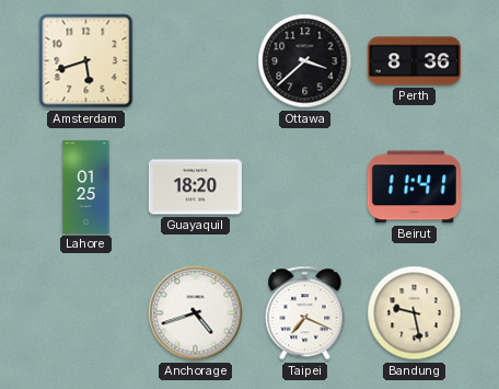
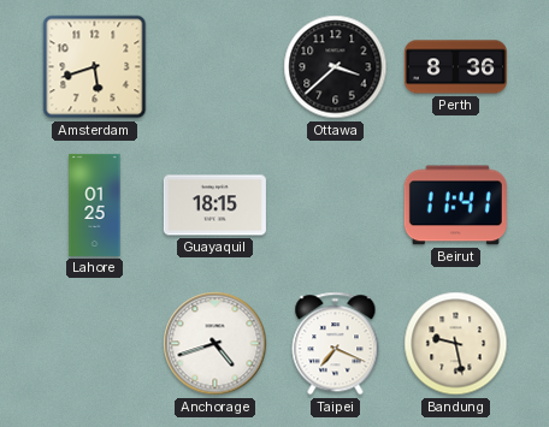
Guayaquil: 18:20 -> 18:15 (214, 206)
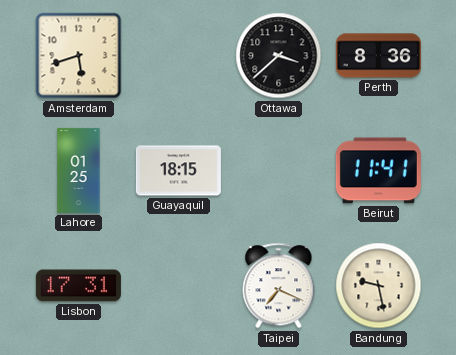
Lisbon: none -> 17:31 (78, 286)
Anchorage: 4:42 -> none (216, 344)
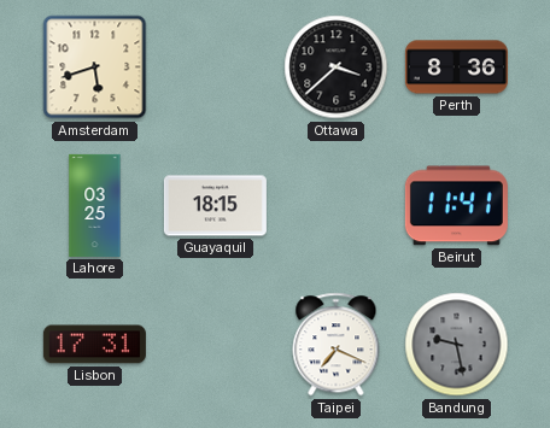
Lahore: 01:25 -> 03:25 (95, 205)
Bandung dial: cream -> grey (457, 345)
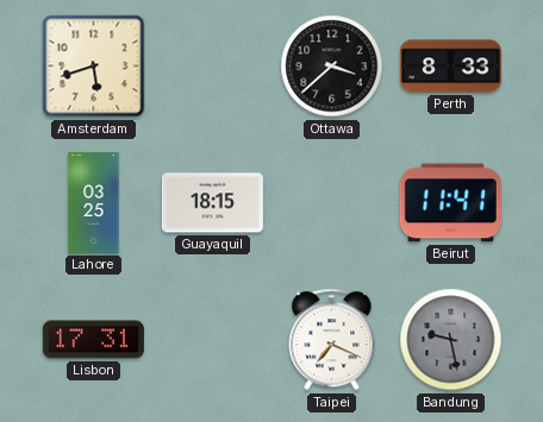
Perth: 8:36 -> 8:33 (450, 67)
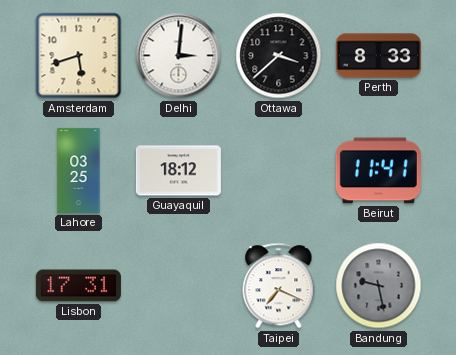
Delhi: none -> 3:01 (179, 56)
Guayaquil: 18:15 -> 18:12 (178, 171)
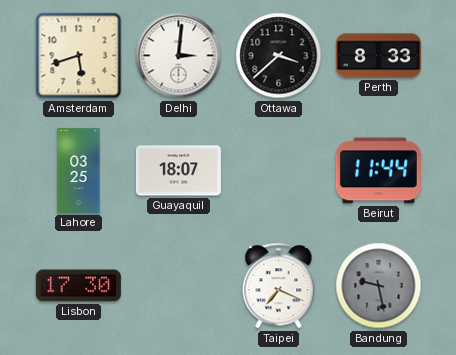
Guayaquil: 18:12 -> 18:07 (178, 171)
Beirut: 11:41 -> 11:44 (378, 171)
Lisbon: 17:31 -> 17:30 (78, 286)
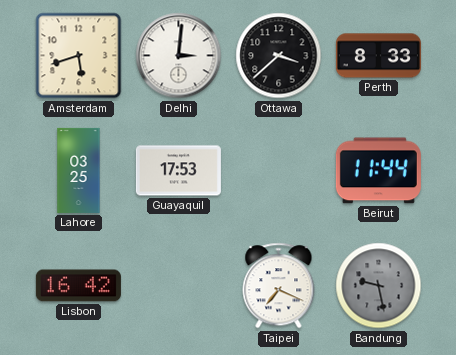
Guayaquil: 18:07 -> 17:53 (178, 171)
Lisbon: 17:30 -> 16:42 (78, 286)
